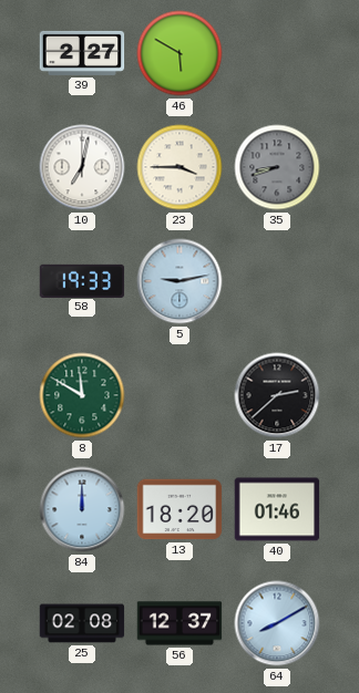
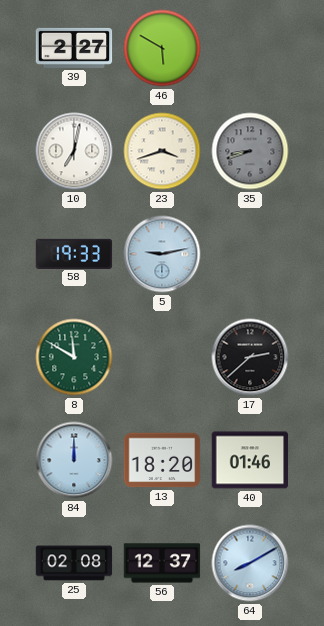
23: 3:45 -> 3:42 (162, 151)
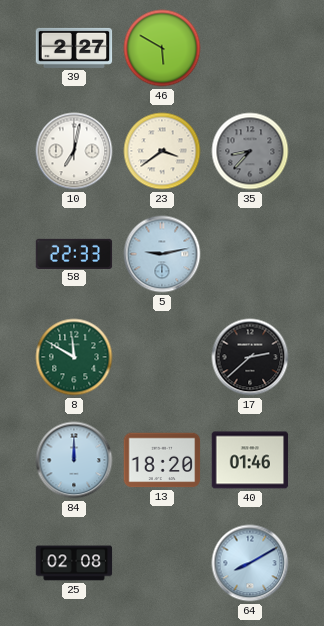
23: 3:42 -> 3:39 (162, 151)
35: 8:42 -> 8:37 (250, 151)
58: 19:33 -> 22:33 (74, 253)
56: 12:37 -> none (162, 563)
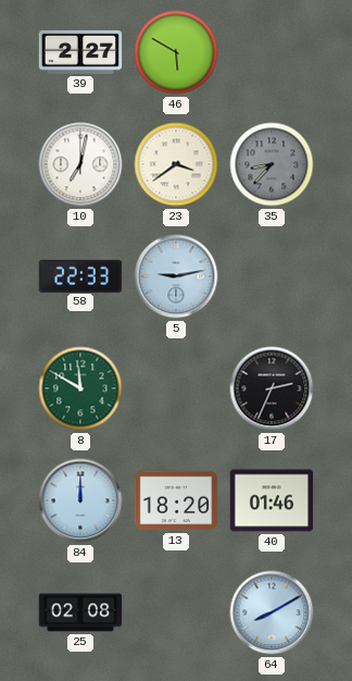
17: 2:38 -> 2:34 (272, 388)
